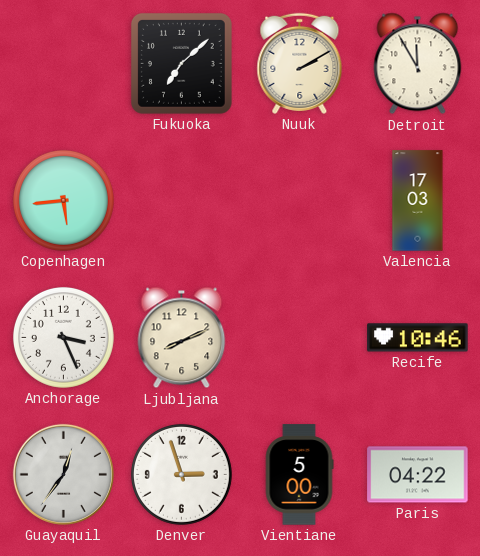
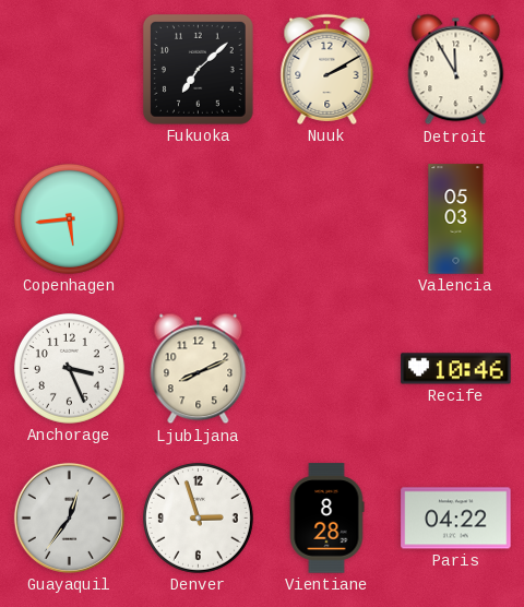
Valencia: 17:03 -> 05:03 (456, 219)
Vientiane: 5:00 -> 8:28 (326, 519)
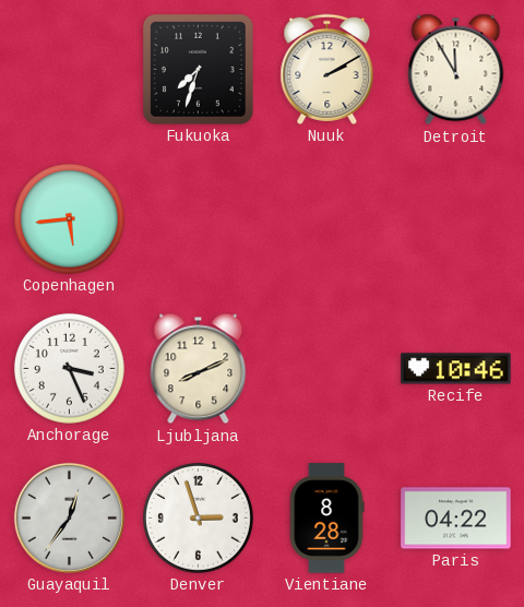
Fukuoka: 7:08 -> 7:33 (198, 69)
Valencia: 05:03 -> none (456, 219)
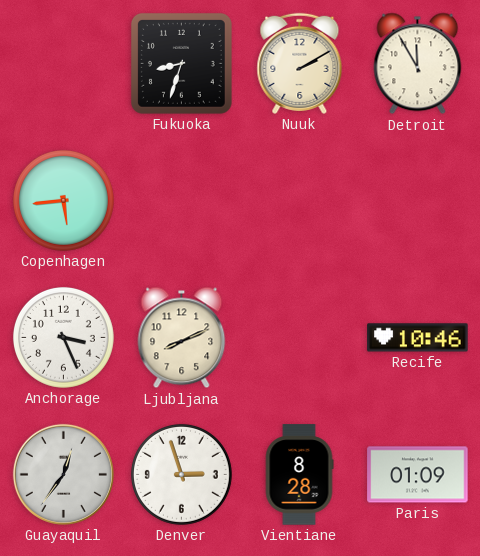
Fukuoka: 7:33 -> 8:33 (181, 63)
Paris: 04:22 -> 01:09 (418, 475)
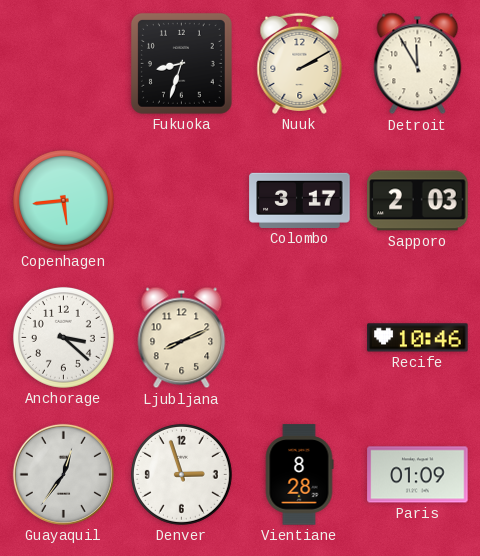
Colombo: none -> 3:17 (300, 200)
Sapporo: none -> 2:03 (418, 201)
Anchorage: 3:26 -> 3:22 (63, 337)
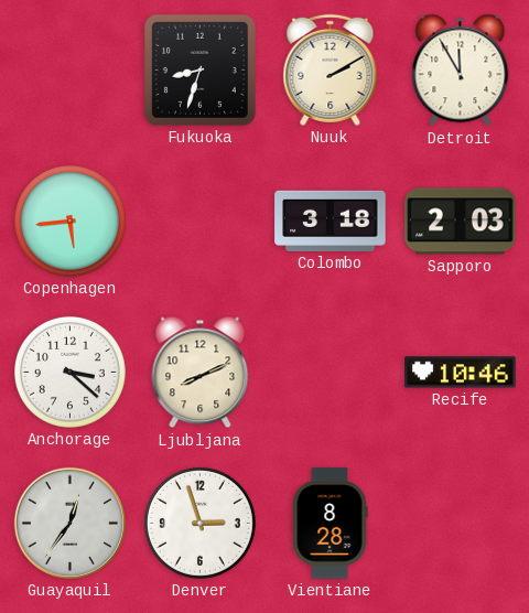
Colombo: 3:17 -> 3:18 (331, 221)
Paris: 01:09 -> none (418, 475)
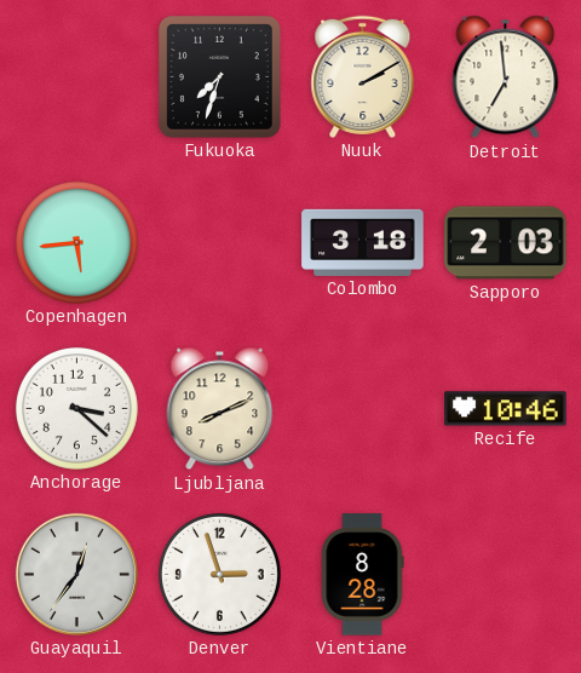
Fukuoka: 8:33 -> 7:33 (219, 76)
Detroit: 11:55 -> 6:59 (506, 77)
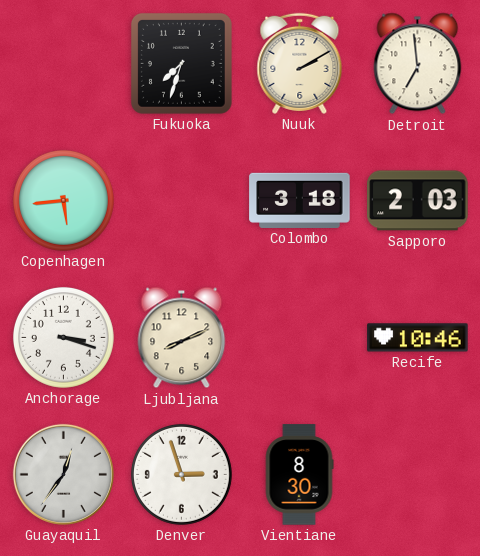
Anchorage: 3:22 -> 3:18 (63, 337)
Vientiane: 8:28 -> 8:30 (299, 475)
